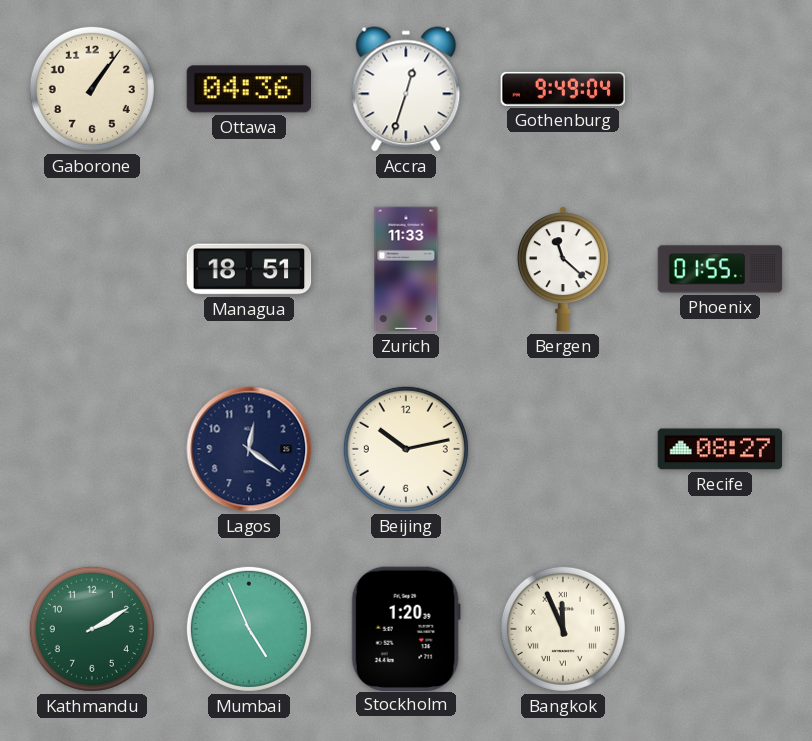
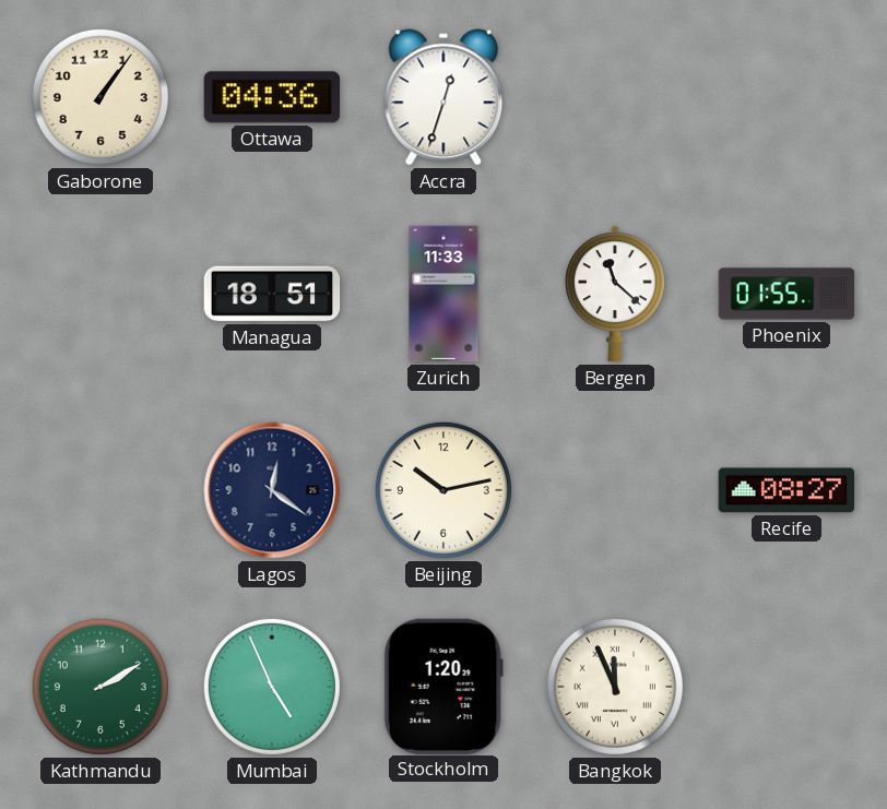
Gothenburg: 9:49 -> none (562, 89)
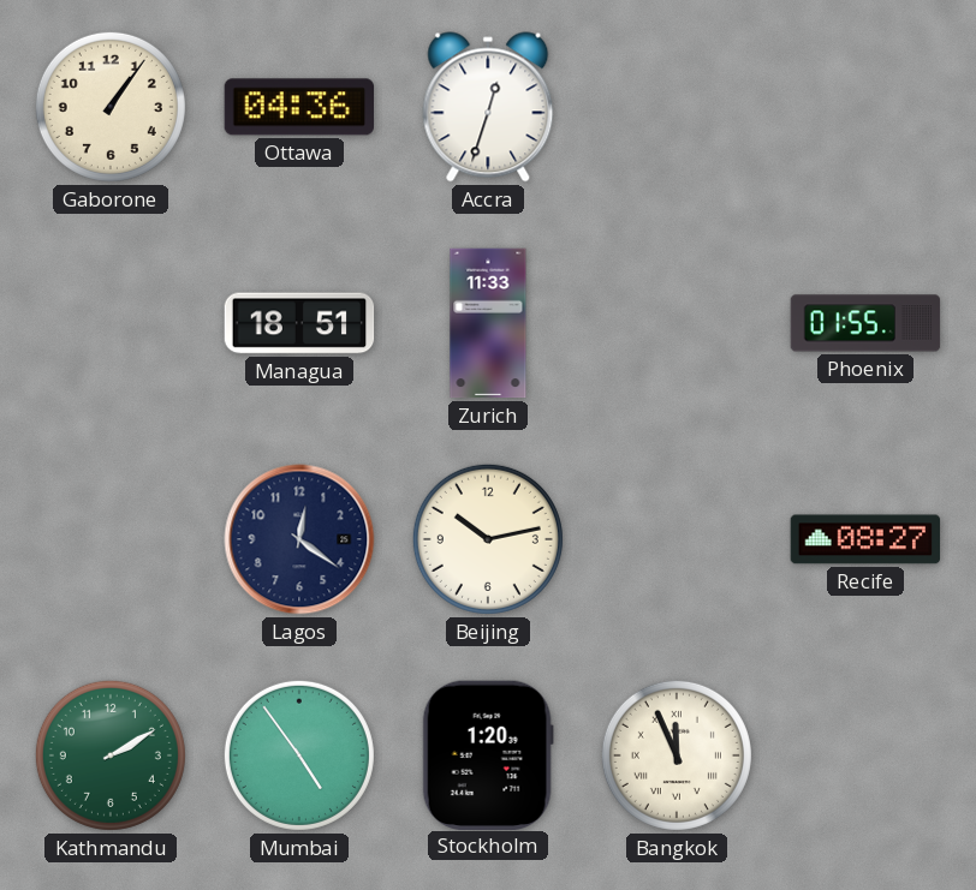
Bergen: 11:22 -> none (615, 294)
Mumbai: 4:56 -> 4:54 (299, 755)
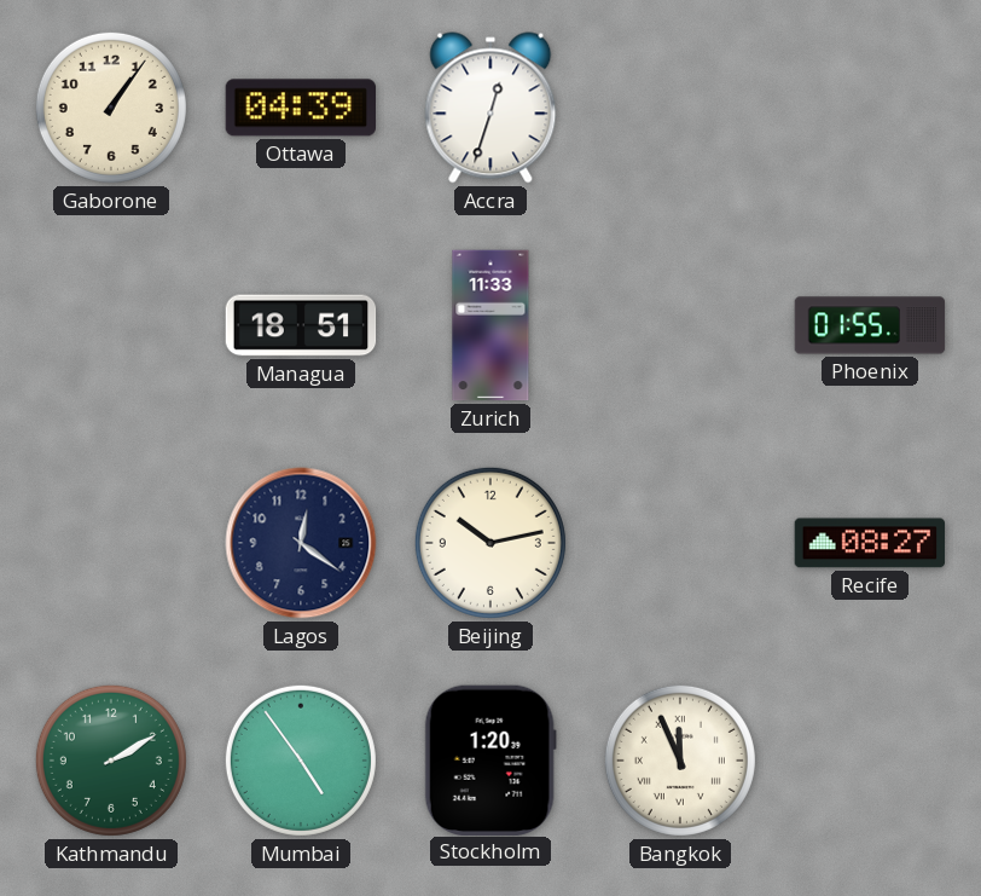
Ottawa: 04:36 -> 04:39 (300, 108)
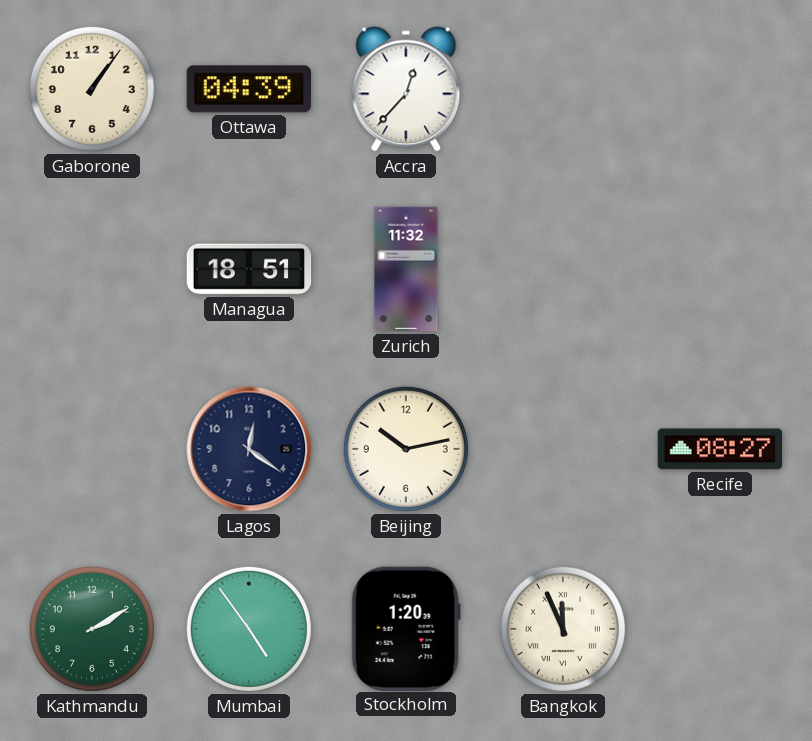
Accra: 12:33 -> 12:37 (406, 89)
Zurich: 11:33 -> 11:32 (406, 269)
Phoenix: 01:55 -> none (870, 325)
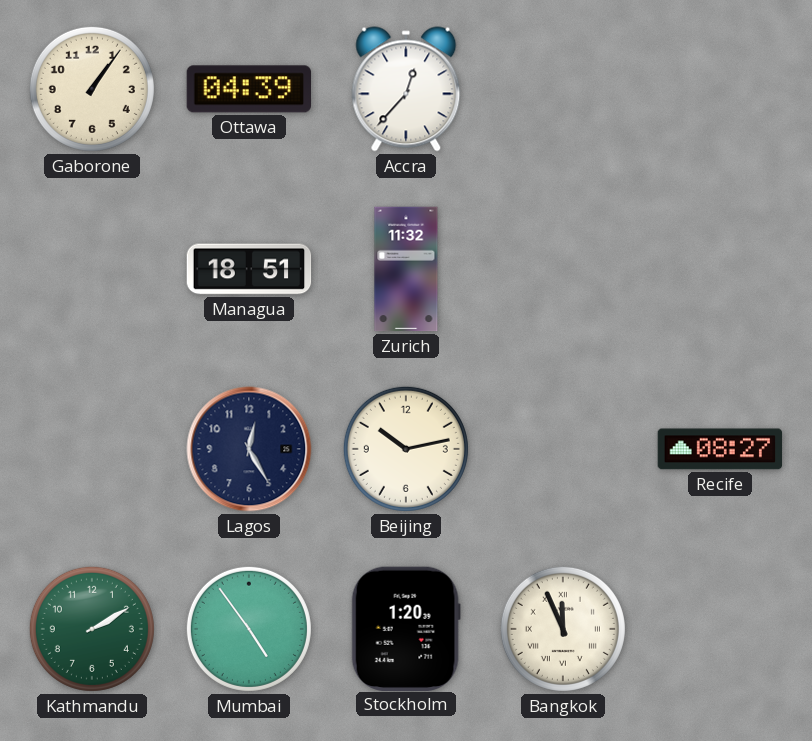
Lagos: 12:21 -> 12:25 (249, 449)
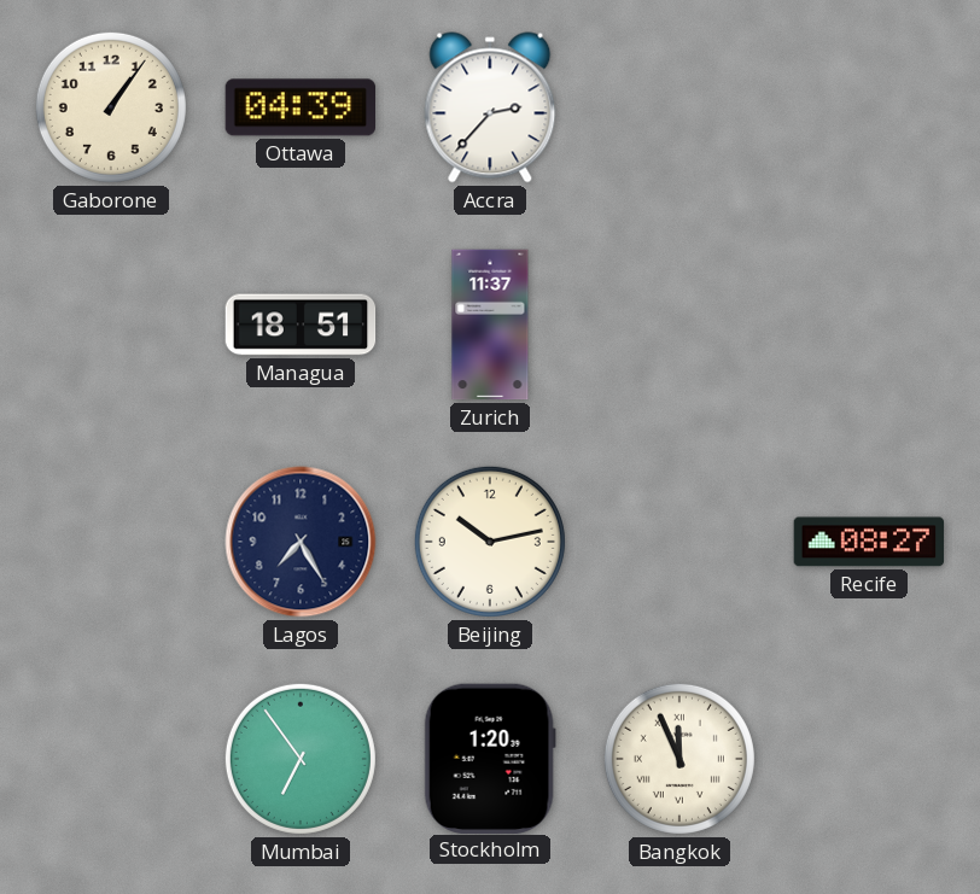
Accra: 12:37 -> 2:37 (490, 107)
Zurich: 11:32 -> 11:37 (490, 325)
Lagos: 12:25 -> 7:25 (301, 542)
Kathmandu: 2:10 -> none (92, 629)
Mumbai: 4:54 -> 6:54 (301, 759)
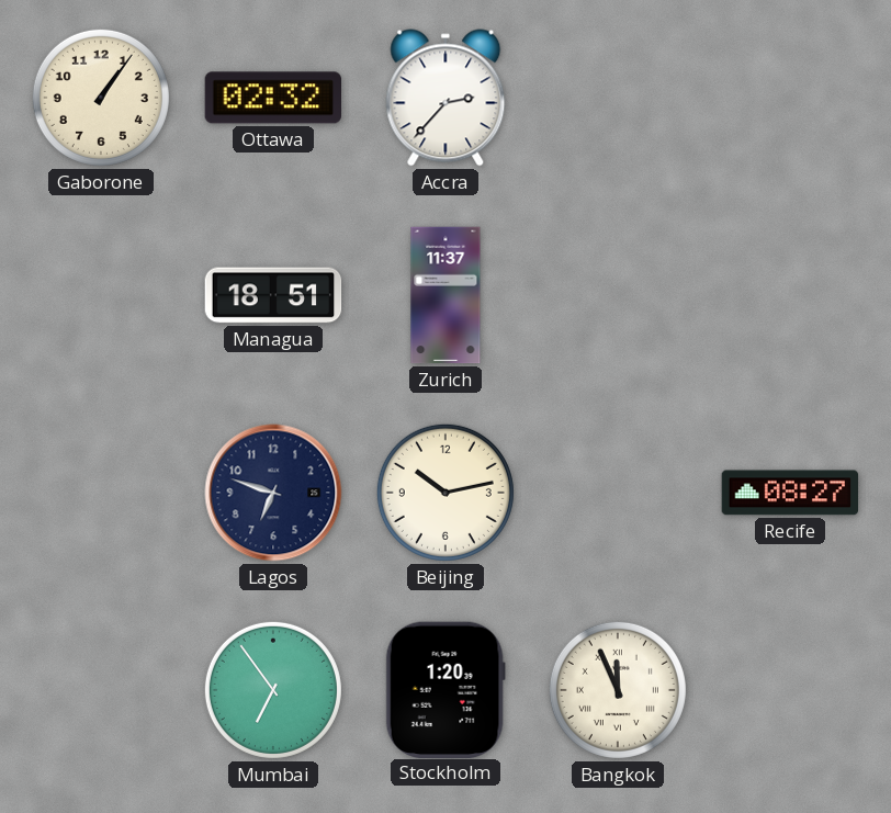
Ottawa: 04:39 -> 02:32 (272, 98)
Lagos: 7:25 -> 6:48 (273, 493)
